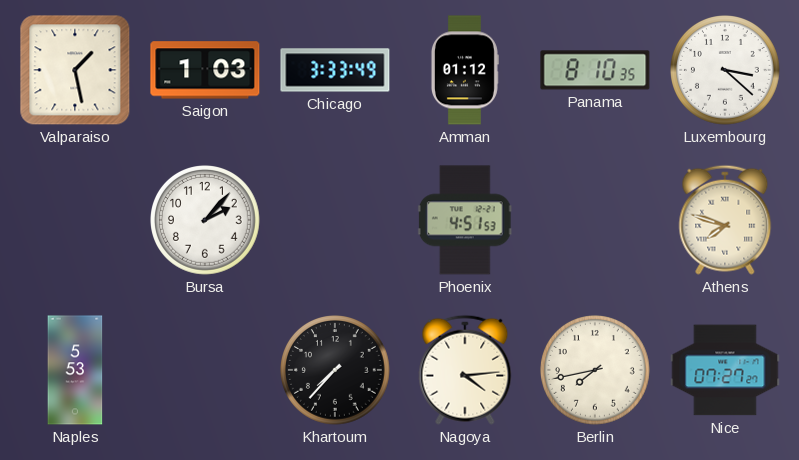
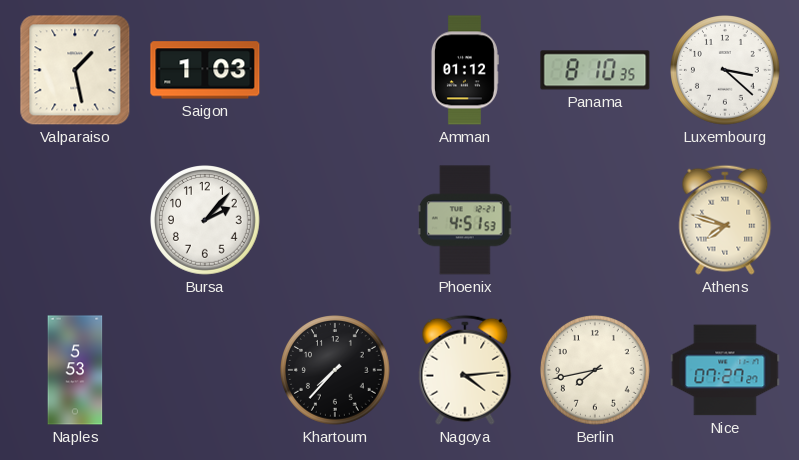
Chicago: 3:33 -> none (335, 70)
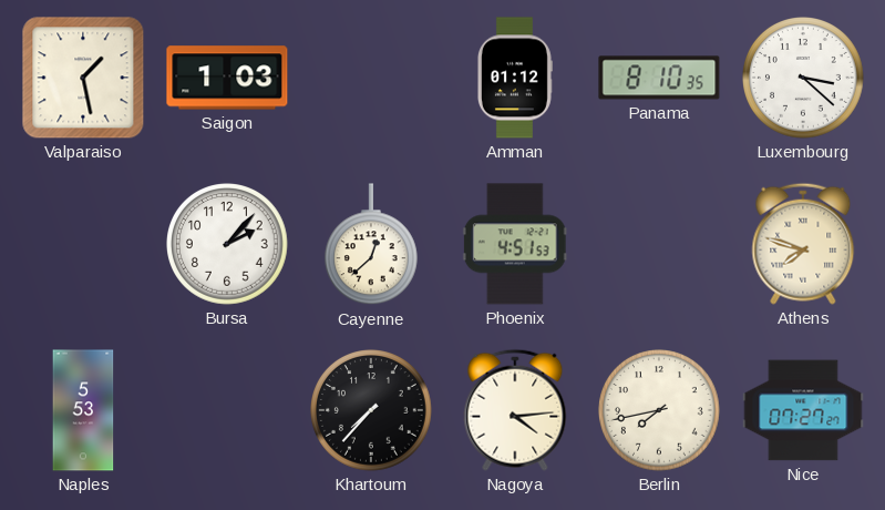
Cayenne: none -> 12:38 (371, 245)
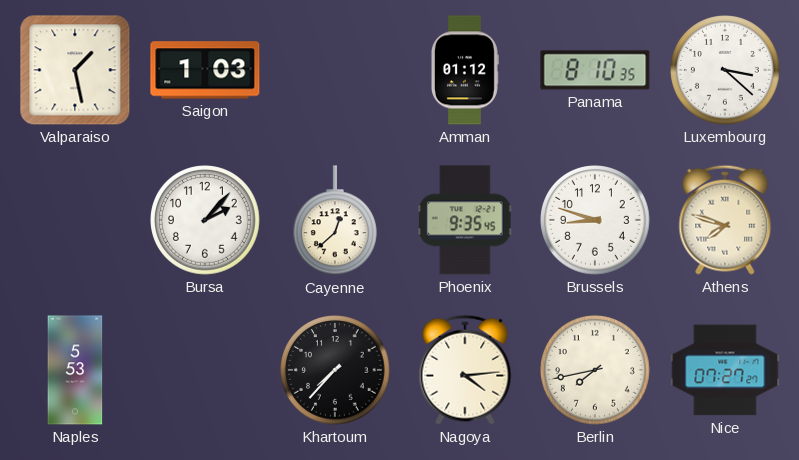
Phoenix: 4:51 -> 9:35 (465, 220)
Brussels: none -> 8:48 (596, 221)
